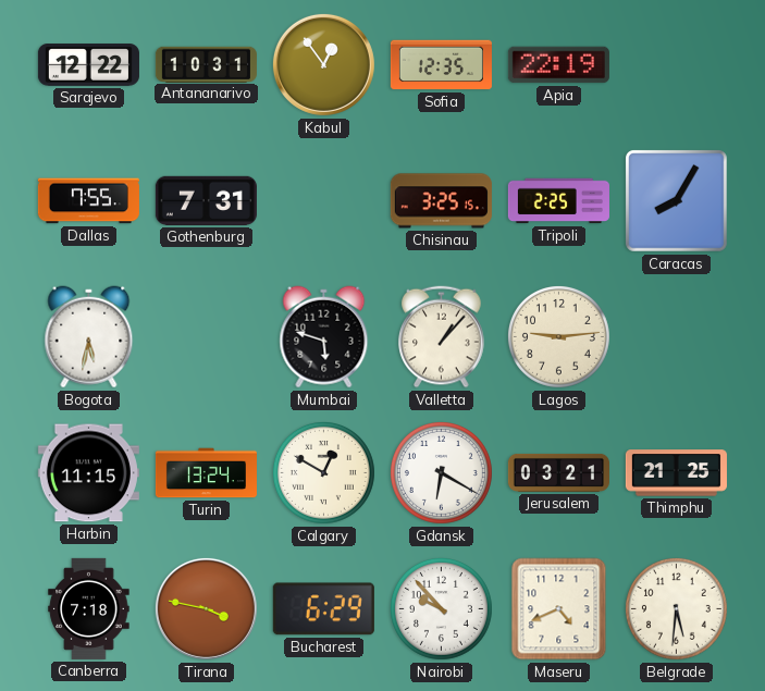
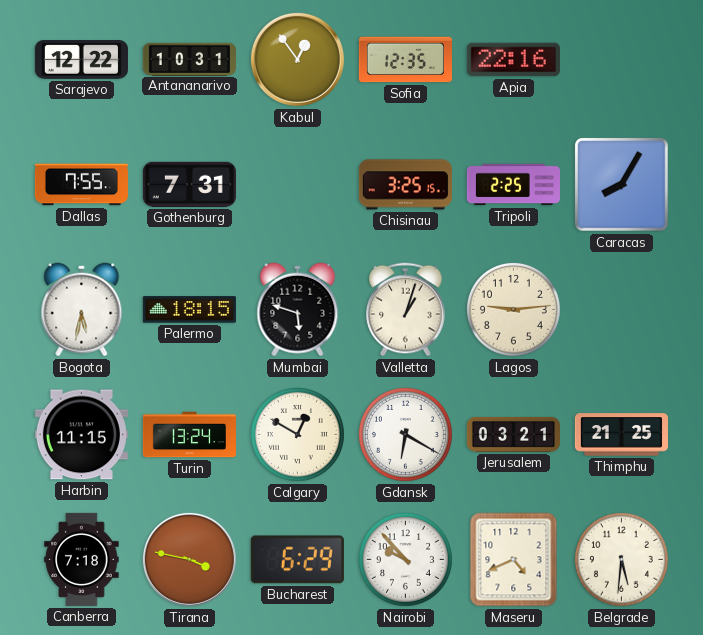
Apia: 22:19 -> 22:16 (513, 60)
Palermo: none -> 18:15 (189, 310)
Valletta: 1:07 -> 1:03 (406, 310)
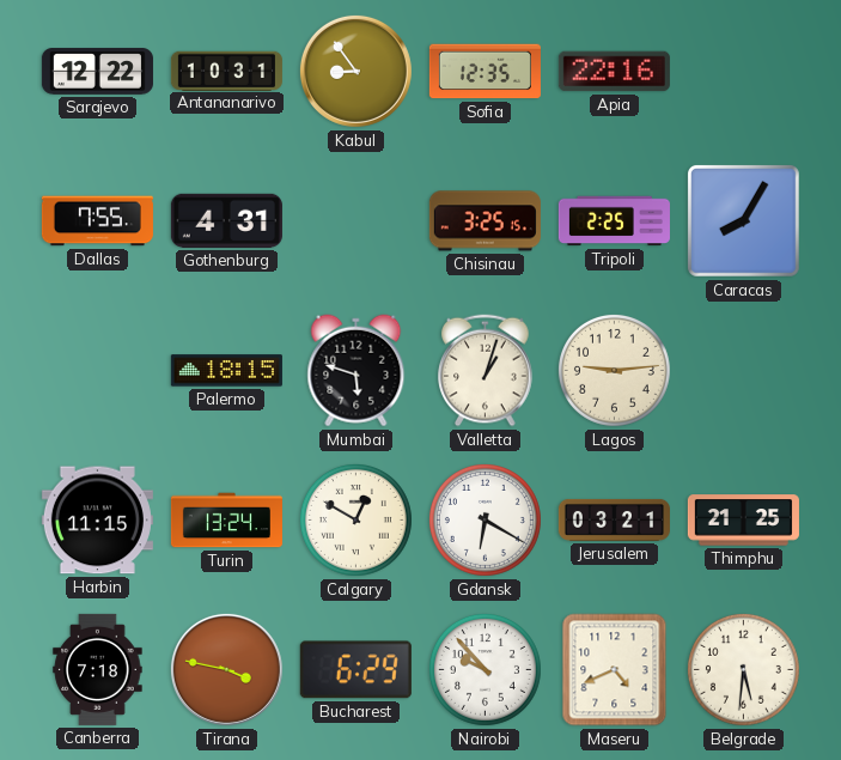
Kabul: 12:54 -> 8:54 (355, 71)
Gothenburg: 7:31 -> 4:31 (226, 220)
Bogota: 5:32 -> none (82, 310)
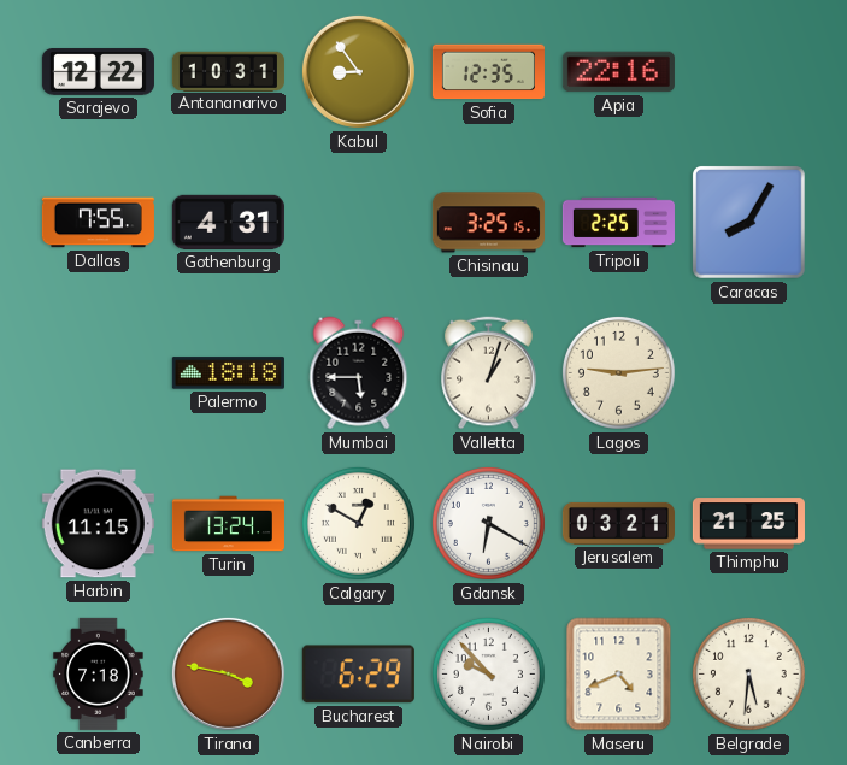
Palermo: 18:15 -> 18:18 (228, 373)
Mumbai: 5:48 -> 5:45 (359, 373)
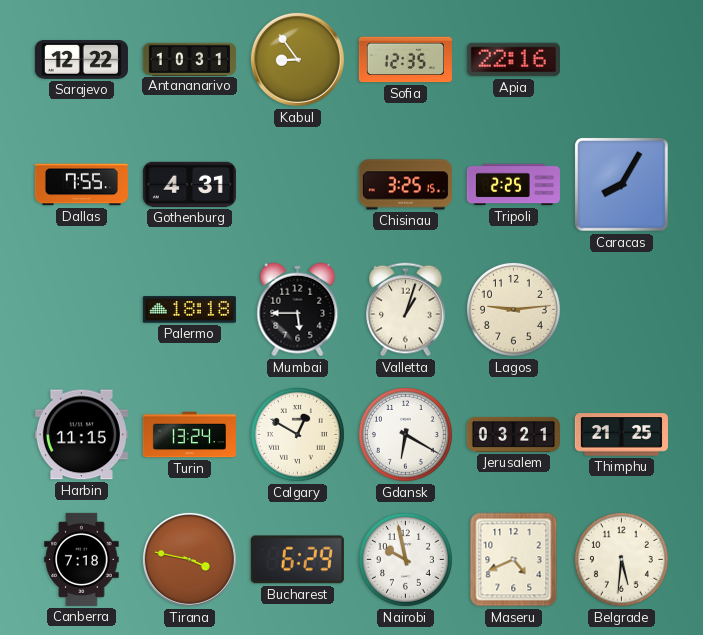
Nairobi: 9:53 -> 9:58 (405, 559)
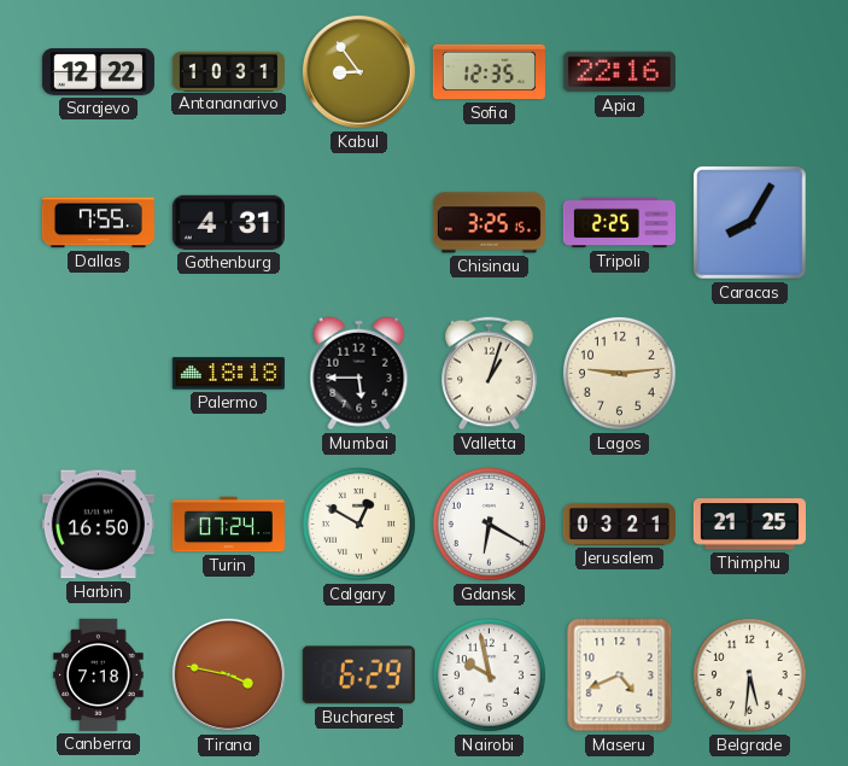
Harbin: 11:15 -> 16:50 (98, 525)
Turin: 13:24 -> 07:24 (228, 525)
